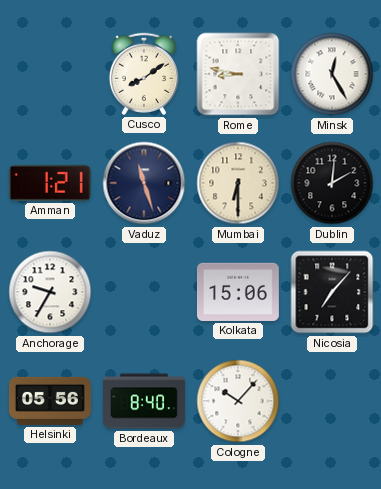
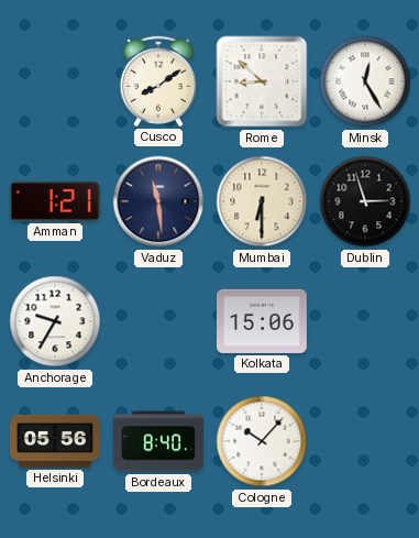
Rome: 8:47 -> 8:52 (262, 81)
Vaduz: 11:27 -> 11:29 (158, 201)
Dublin: 2:01 -> 2:57 (365, 201)
Nicosia: 7:07 -> none (332, 292)
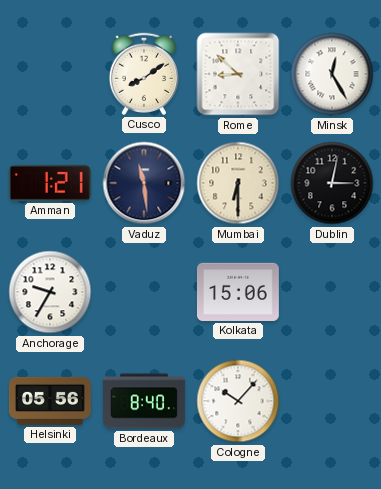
Dublin: 2:57 -> 3:02 (332, 183)
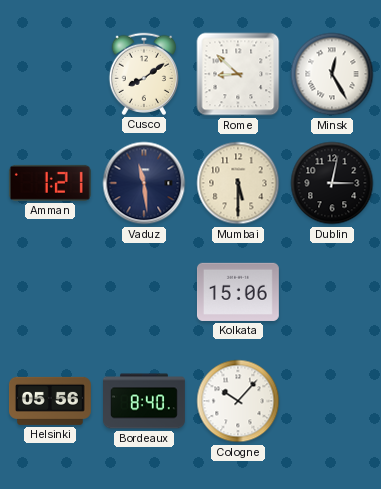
Mumbai: 6:30 -> 5:30 (238, 183)
Anchorage: 9:35 -> none (50, 292)
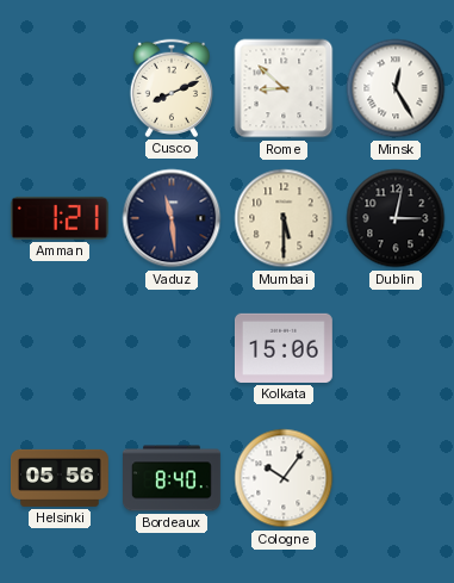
Cusco: 8:09 -> 8:11 (170, 88)
Cologne: 10:07 -> 10:06 (284, 478)
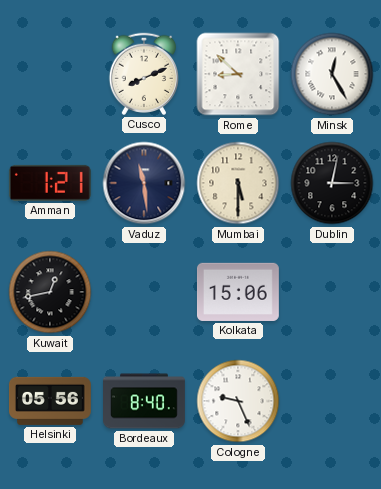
Kuwait: none -> 12:43 (50, 292)
Cologne: 10:06 -> 9:26 (238, 401)
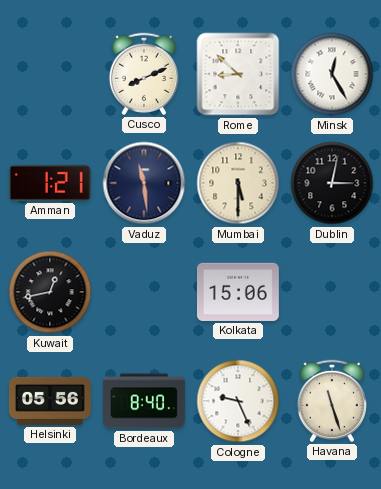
Havana: none -> 11:27 (331, 401)
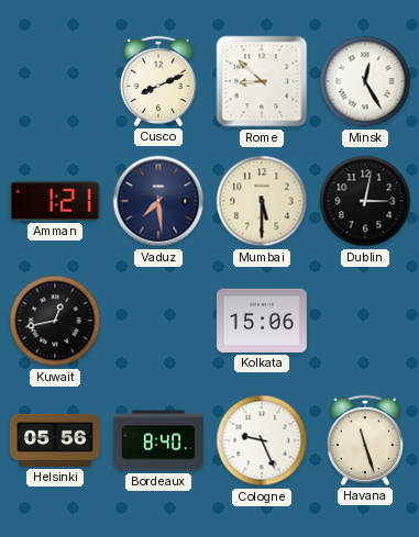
Vaduz: 11:29 -> 7:29 (158, 201)
